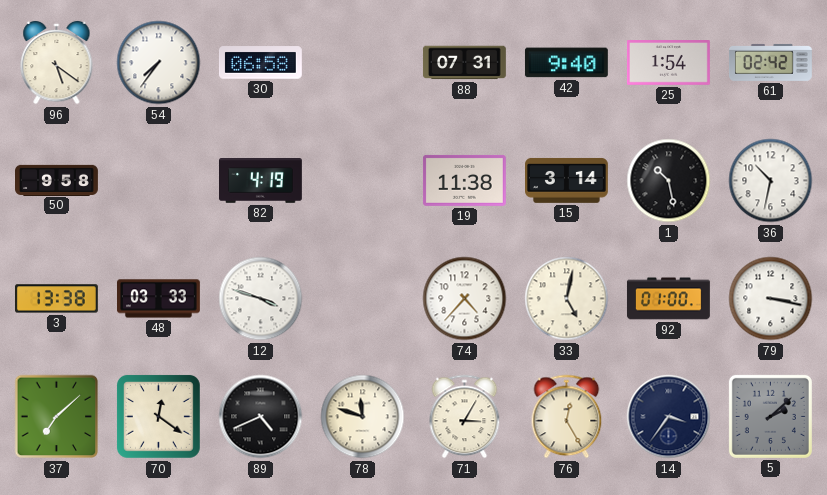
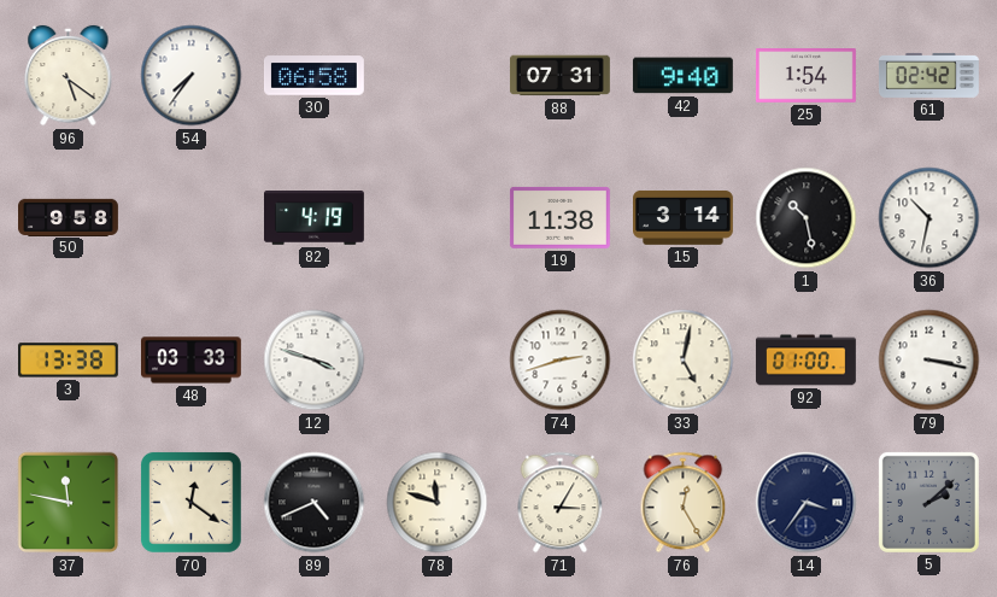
74: 4:37 -> 2:42 (561, 361)
37: 7:08 -> 11:47 (69, 503)
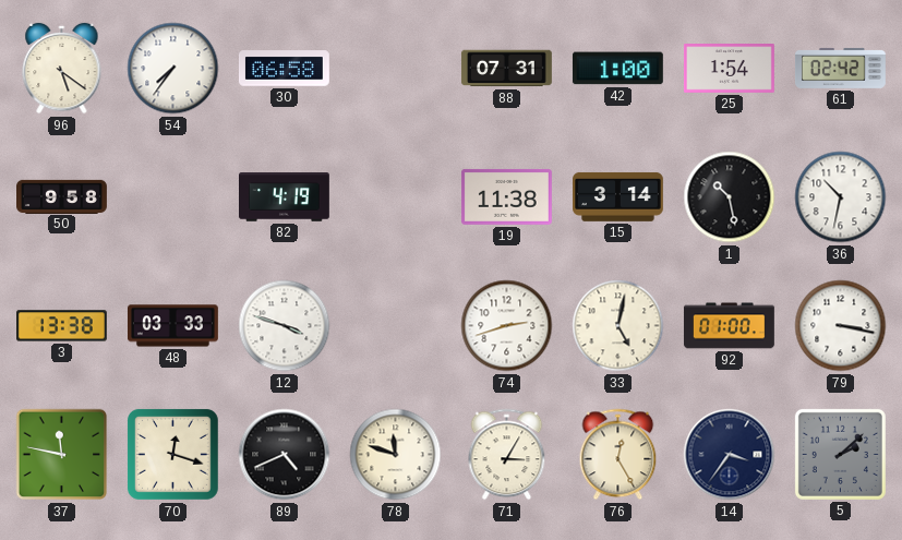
42: 9:40 -> 1:00 (617, 69)
70: 12:21 -> 12:18 (173, 455)
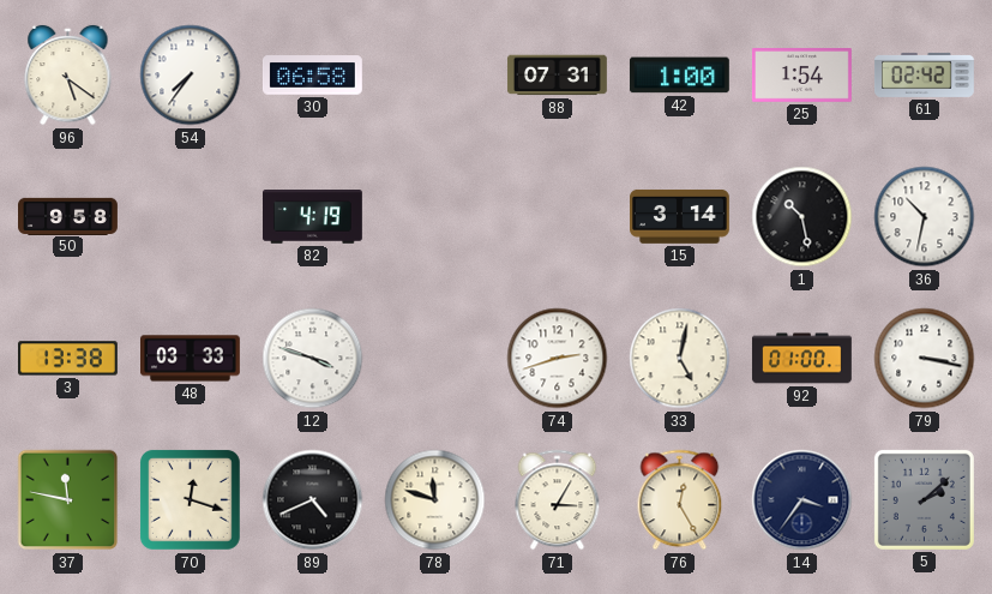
19: 11:38 -> none (506, 196)
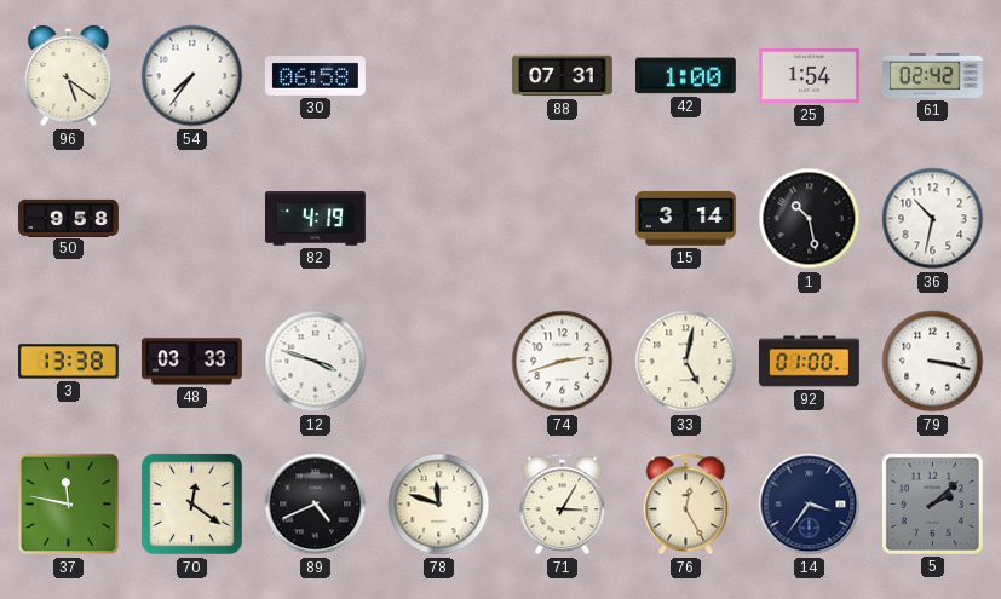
70: 12:18 -> 12:21 (192, 505)
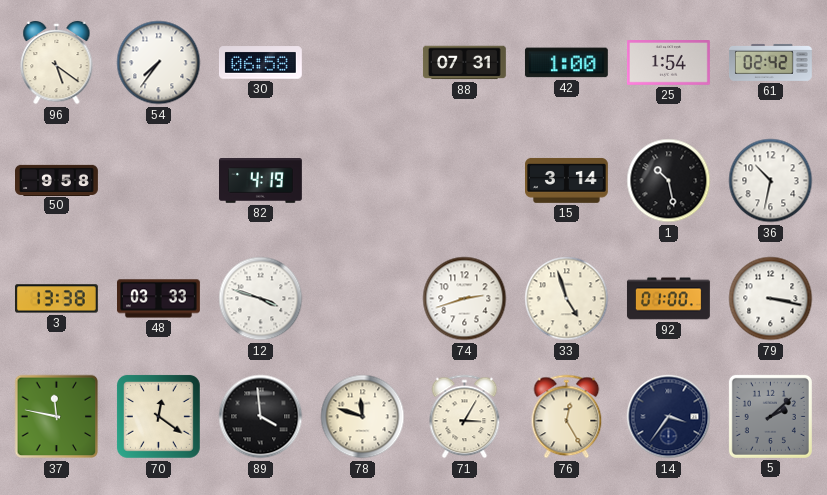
33: 5:02 -> 4:57 (567, 299)
89: 4:41 -> 3:59 (261, 417)
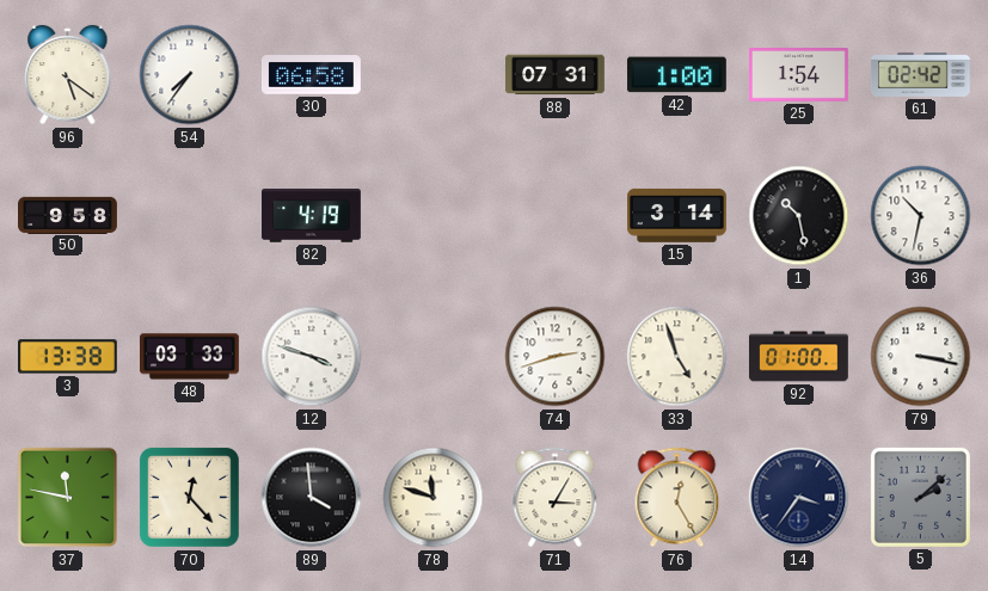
70: 12:21 -> 12:23 (190, 498)
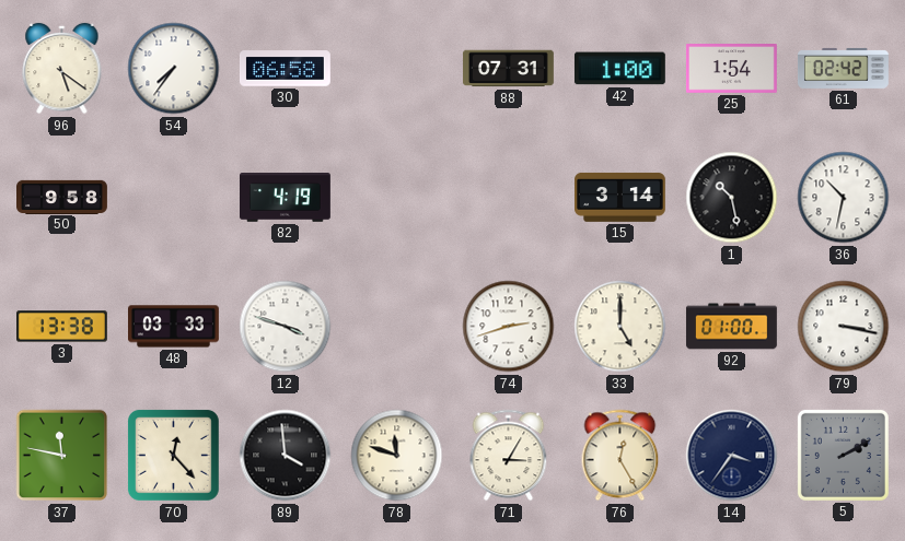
33: 4:57 -> 5:00 (620, 327)
5: 2:08 -> 2:10 (843, 455)
